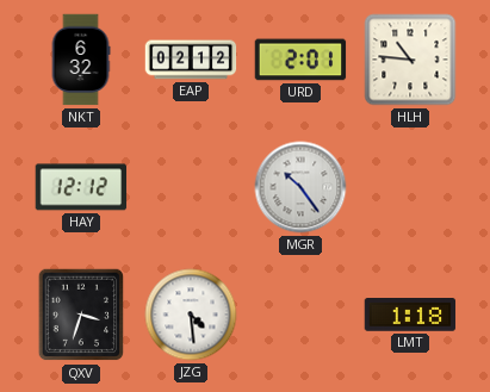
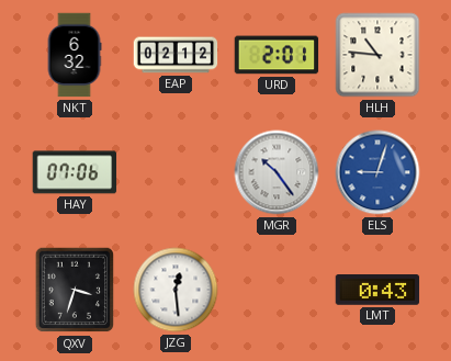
HAY: 12:12 -> 07:06 (75, 172)
ELS: none -> 9:03 (377, 172)
JZG: 4:29 -> 12:29 (176, 290)
LMT: 1:18 -> 0:43 (377, 291)
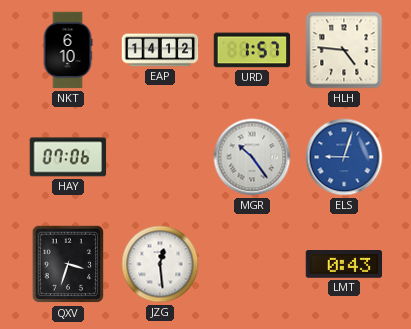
NKT: 6:32 -> 6:10 (68, 50)
EAP: 02:12 -> 14:12 (160, 50)
URD: 2:01 -> 1:57 (252, 50)
HLH: 10:46 -> 4:46 (344, 50)
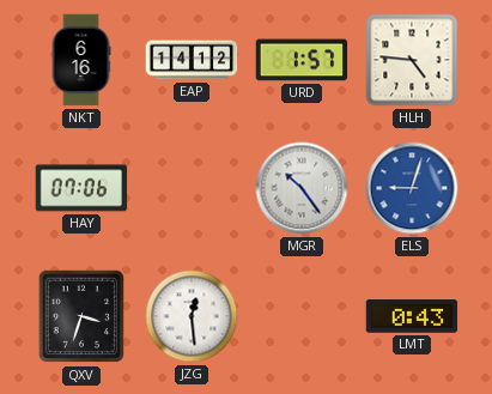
NKT: 6:10 -> 6:16 (81, 60)
